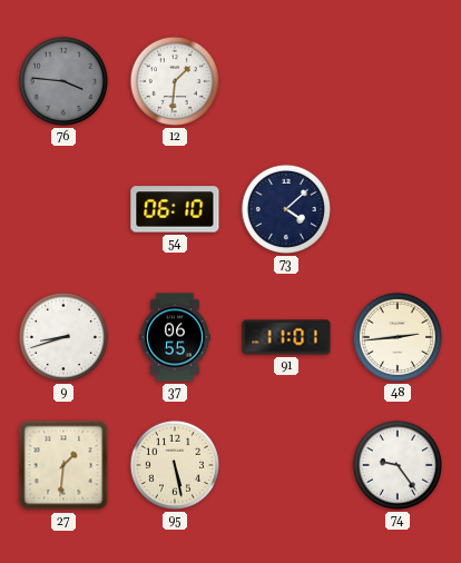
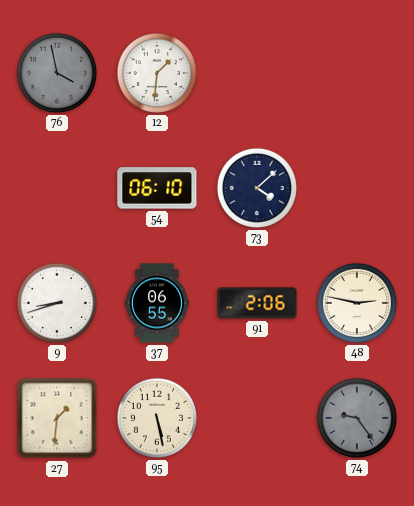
76: 3:46 -> 3:58 (57, 73)
91: 11:01 -> 2:06 (257, 303)
48: 2:44 -> 2:47 (357, 303)
74 dial: white -> grey (357, 418)
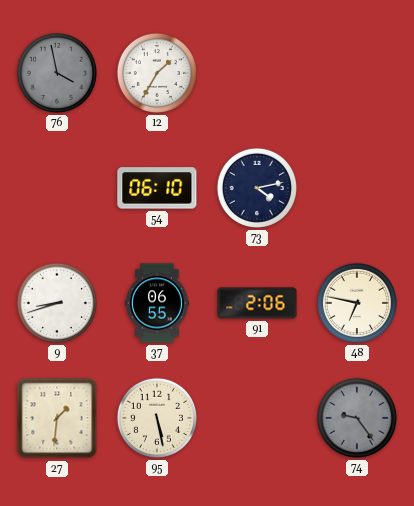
12: 1:31 -> 1:35 (157, 73)
73: 4:08 -> 4:13 (257, 188)
48: 2:47 -> 6:47 (357, 303)
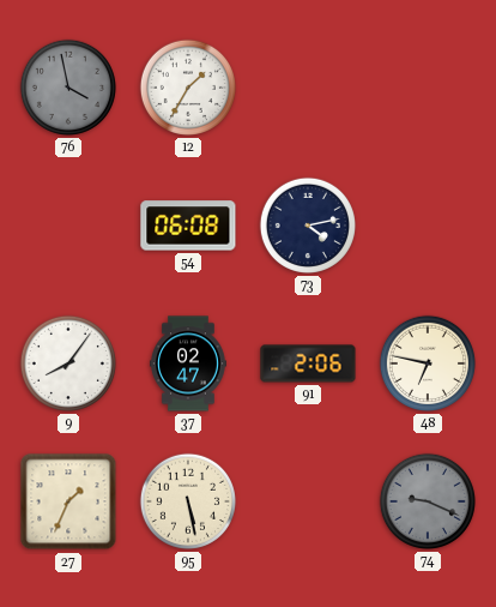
54: 06:10 -> 06:08 (188, 226)
9: 8:42 -> 8:06 (68, 363)
37: 06:55 -> 02:47 (189, 363)
27: 1:31 -> 1:34 (68, 501)
74: 9:24 -> 9:19 (428, 501)
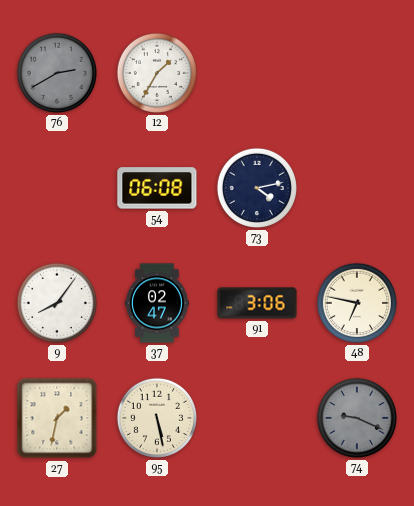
76: 3:58 -> 2:40 (57, 73)
91: 2:06 -> 3:06 (257, 303)
27: 1:34 -> 1:32 (57, 418)
